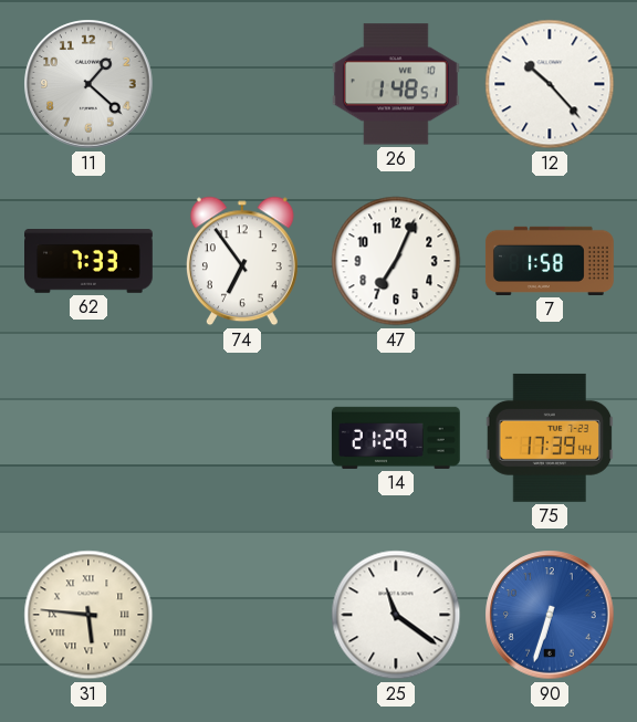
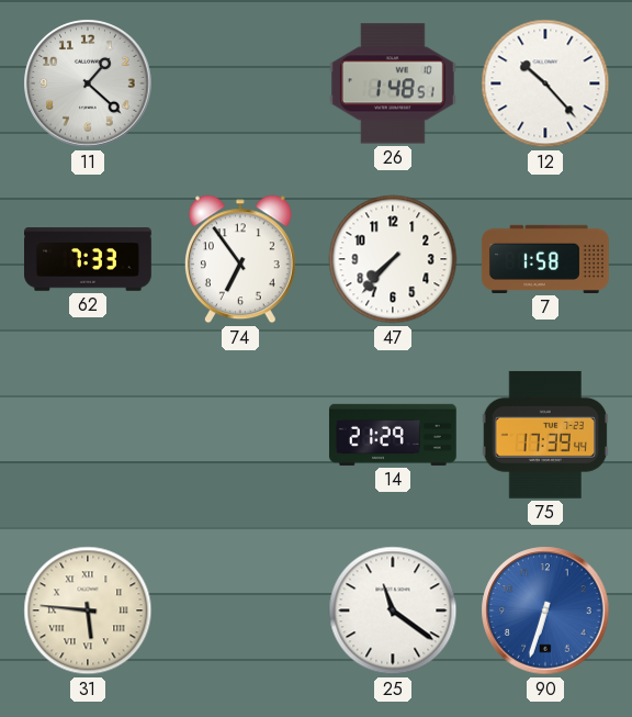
47: 7:04 -> 7:37 (393, 259)
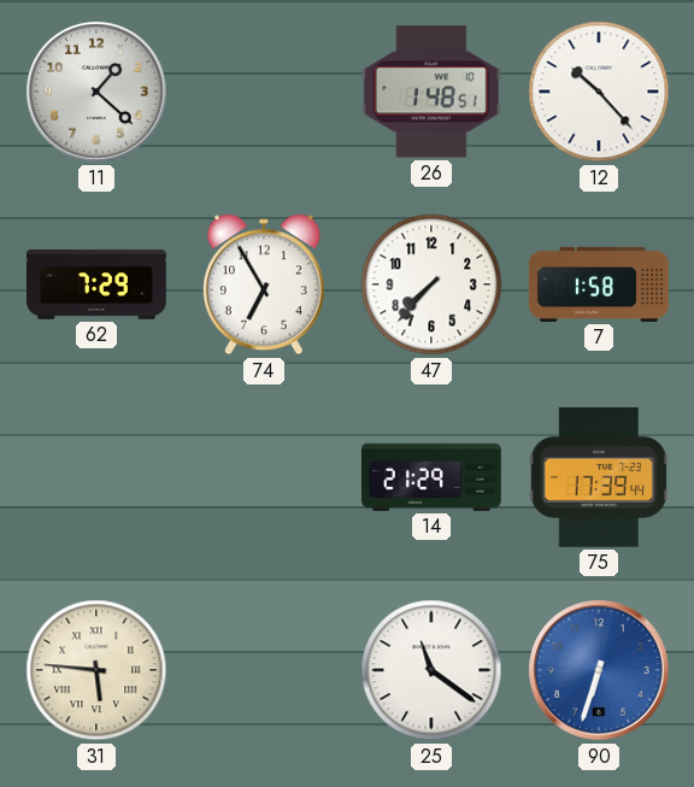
62: 7:33 -> 7:29 (98, 284)
74: 6:54 -> 6:55 (264, 284)
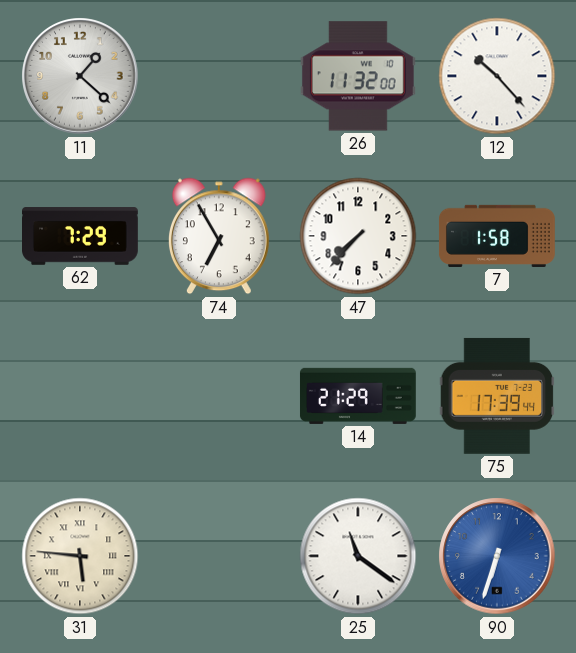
26: 1:48 -> 11:32 (358, 76)
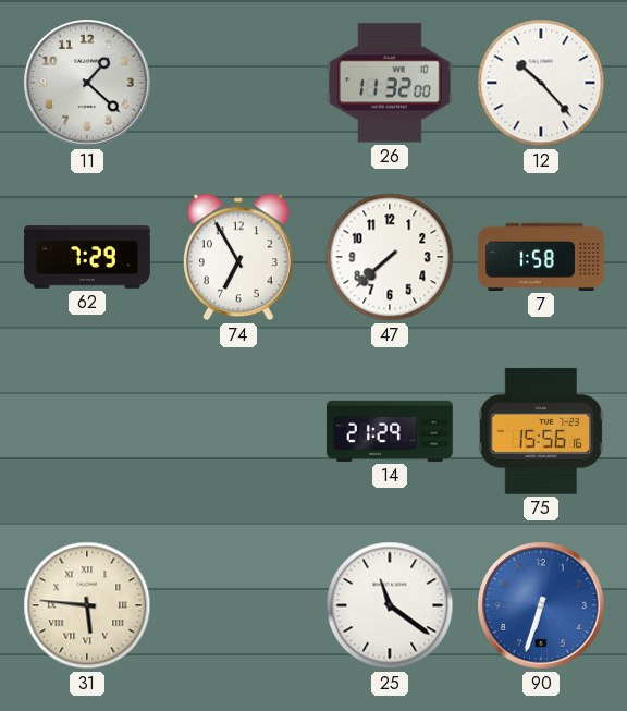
47: 7:37 -> 7:38 (390, 257)
75: 17:39 -> 15:56 (541, 431)
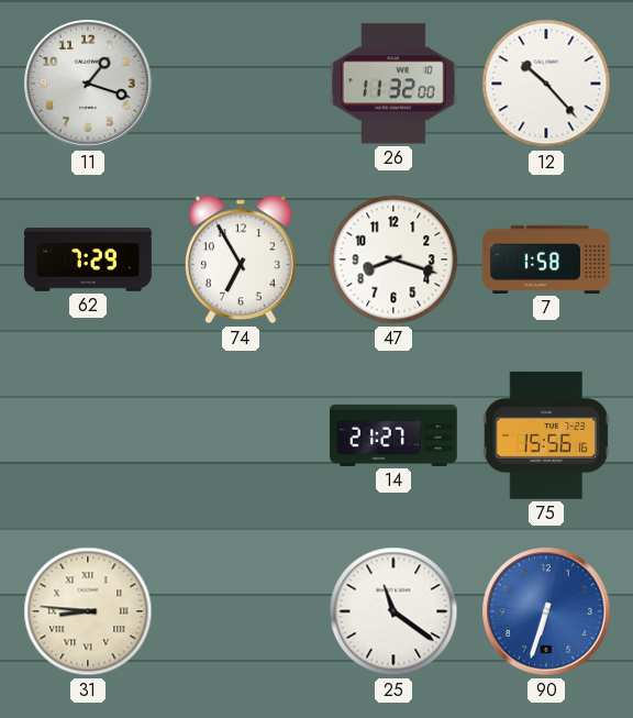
11: 1:22 -> 1:18 (88, 84)
47: 7:38 -> 8:18 (393, 259)
14: 21:29 -> 21:27 (393, 435)
31: 5:46 -> 8:46 (88, 611)
